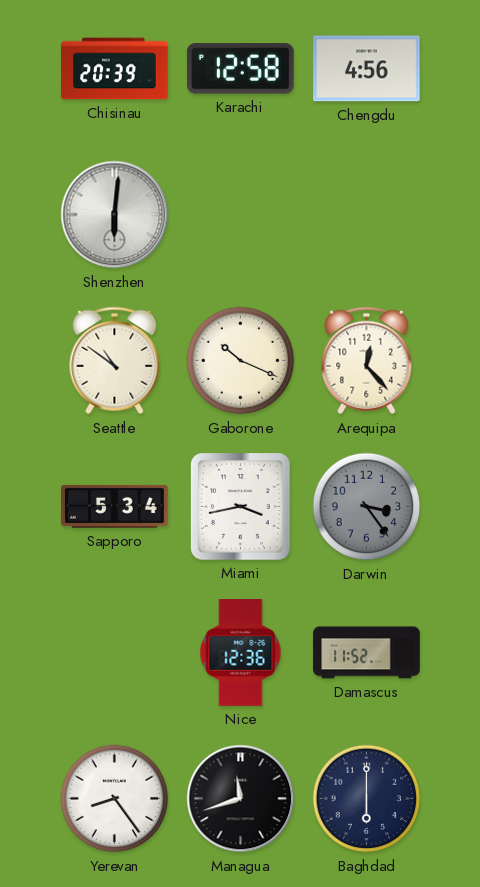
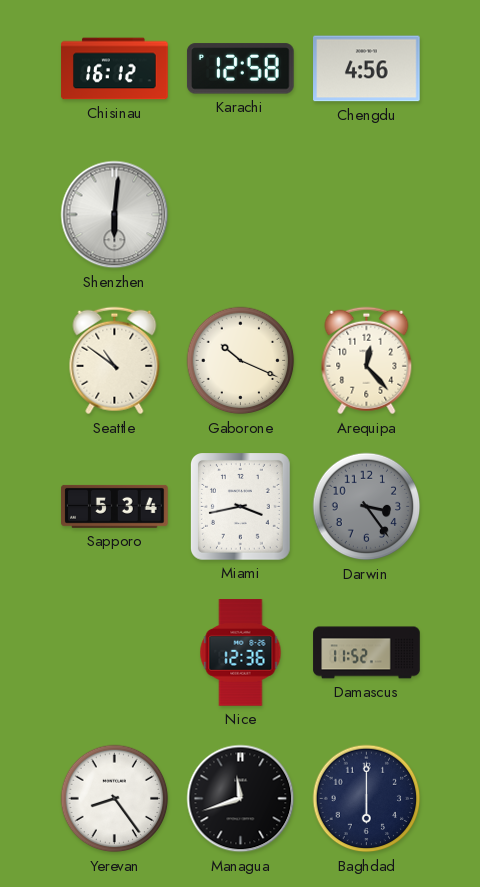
Chisinau: 20:39 -> 16:12 (115, 69)
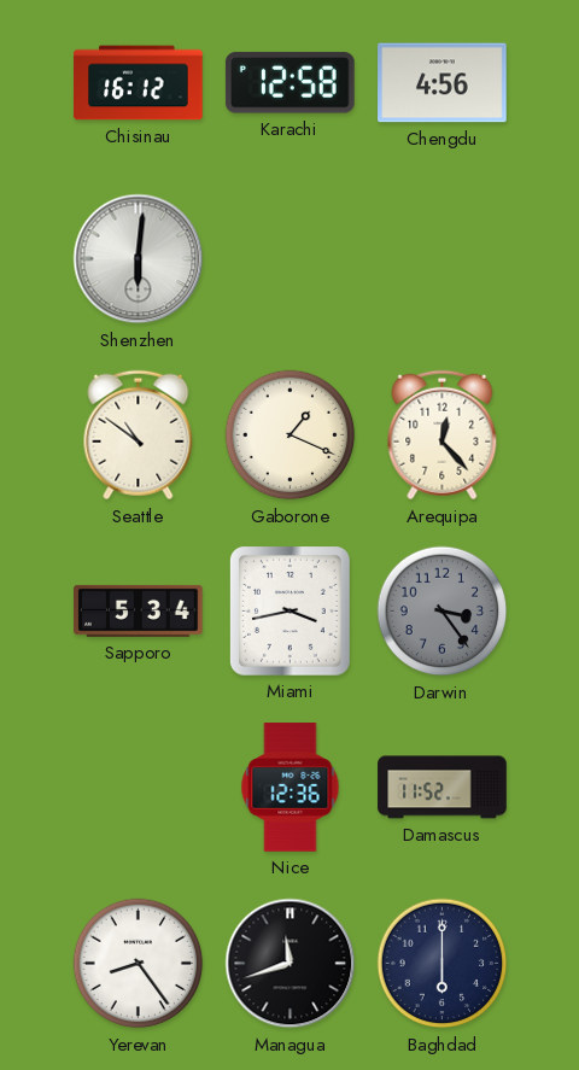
Gaborone: 10:19 -> 1:19 (291, 435)
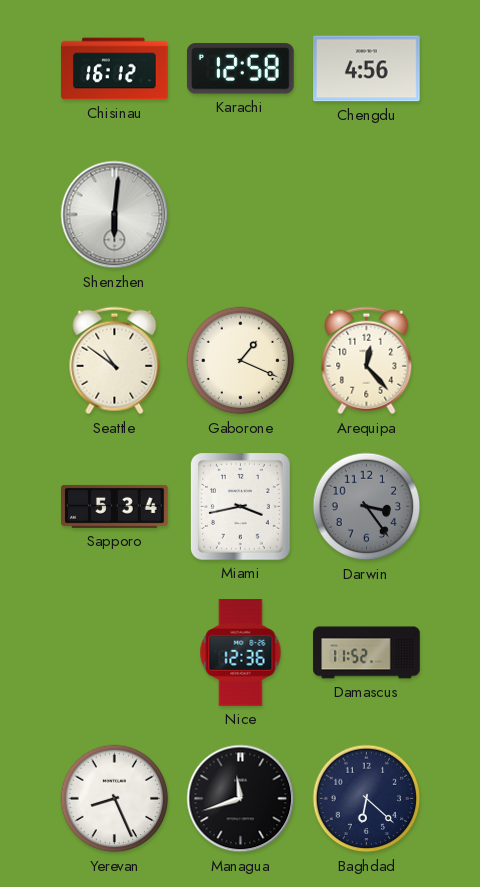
Yerevan: 8:24 -> 8:26 (115, 799)
Baghdad: 6:00 -> 6:22 (367, 799)
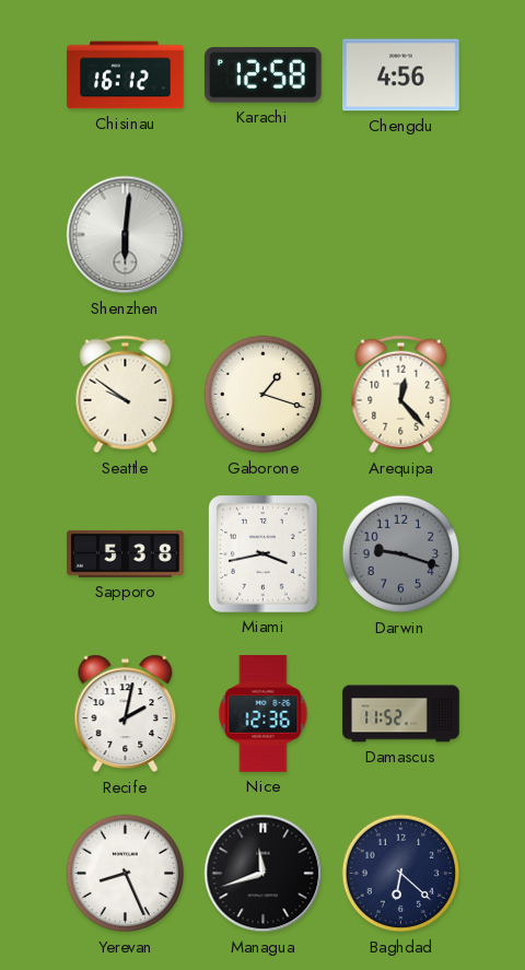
Seattle: 10:51 -> 9:51 (126, 395)
Gaborone: 1:19 -> 1:18 (264, 395)
Sapporo: 5:34 -> 5:38 (126, 553)
Darwin: 3:24 -> 9:18 (401, 554)
Recife: none -> 2:02 (126, 714)
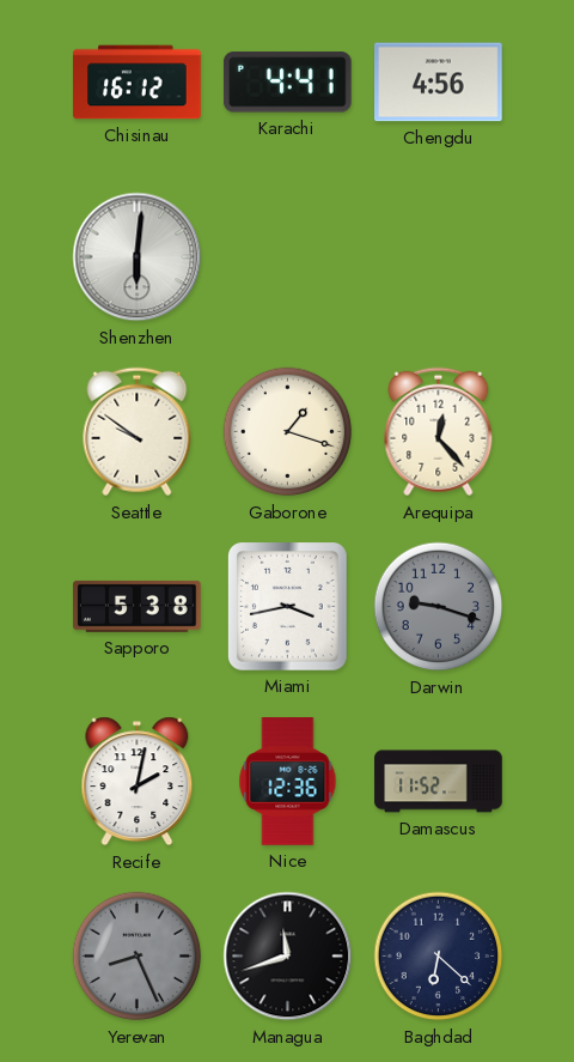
Karachi: 12:58 -> 4:41 (287, 83)
Yerevan dial: white -> grey (138, 957)
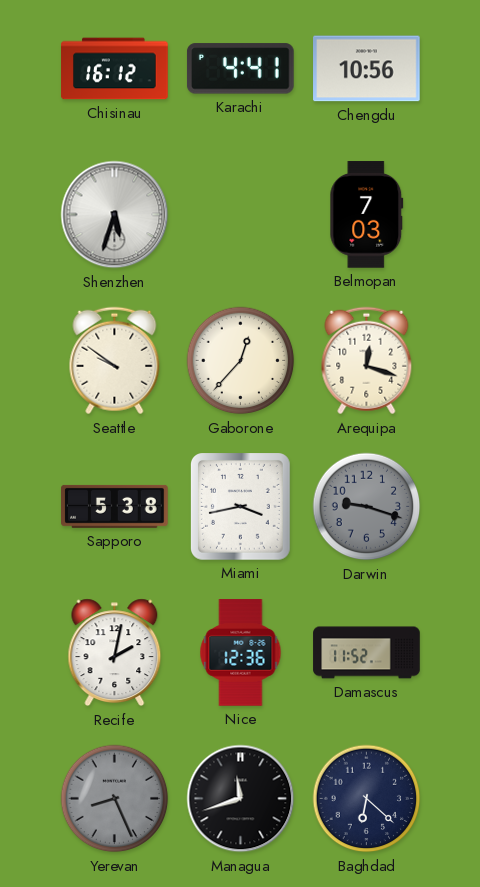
Chengdu: 4:56 -> 10:56 (367, 69)
Shenzhen: 6:01 -> 5:33 (115, 215)
Belmopan: none -> 7:03 (367, 215)
Gaborone: 1:18 -> 12:37 (241, 361)
Arequipa: 12:23 -> 12:18 (367, 361)
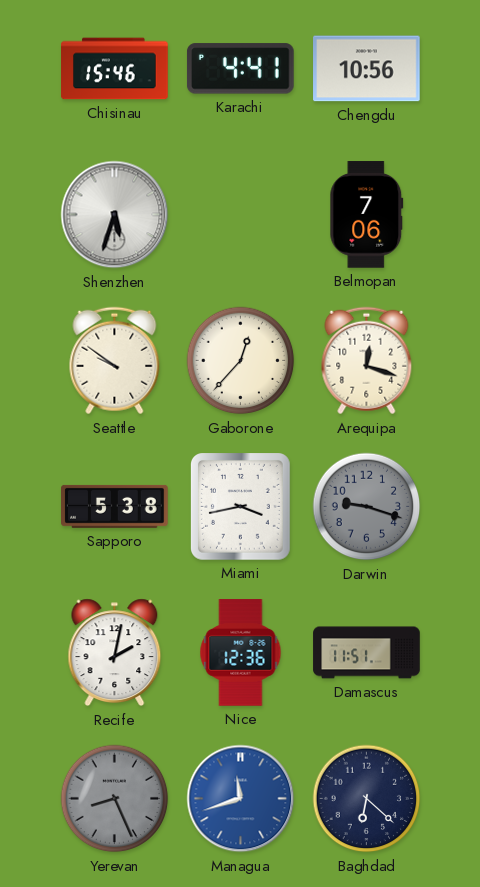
Chisinau: 16:12 -> 15:46 (115, 69)
Belmopan: 7:03 -> 7:06 (367, 215)
Damascus: 11:52 -> 11:51 (367, 653)
Managua dial: black -> blue (241, 799)
